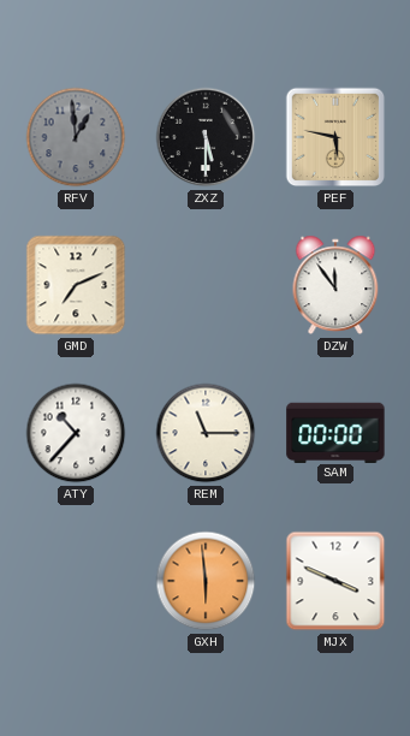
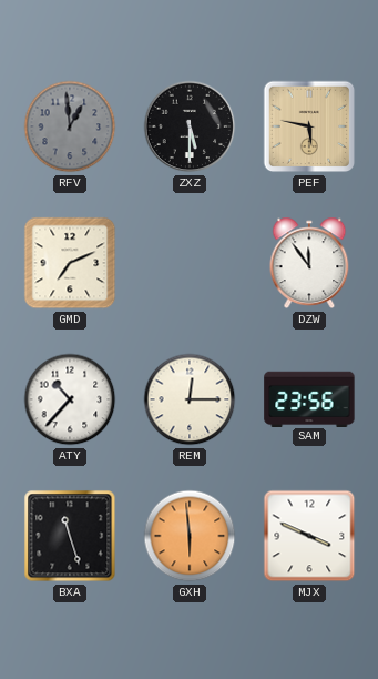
REM: 11:15 -> 12:15 (190, 399)
SAM: 00:00 -> 23:56 (309, 398)
BXA: none -> 11:27 (70, 536)
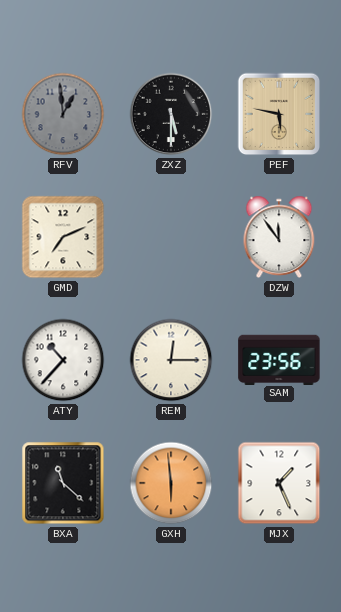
BXA: 11:27 -> 11:22 (63, 483)
MJX: 3:49 -> 1:26 (279, 483)
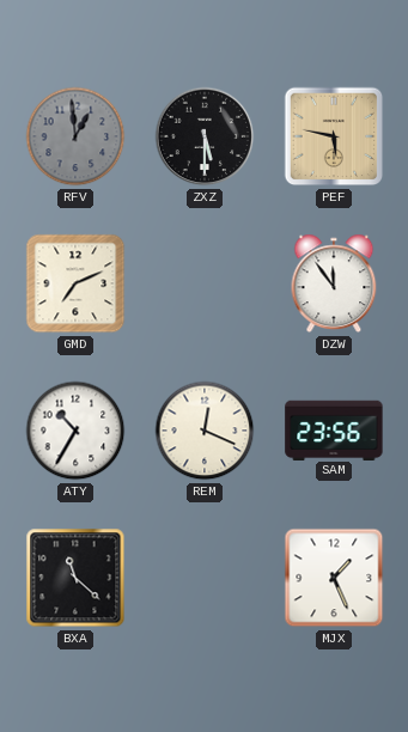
ATY: 10:37 -> 10:35 (75, 431)
REM: 12:15 -> 12:19 (205, 431)
GXH: 5:59 -> none (171, 483)
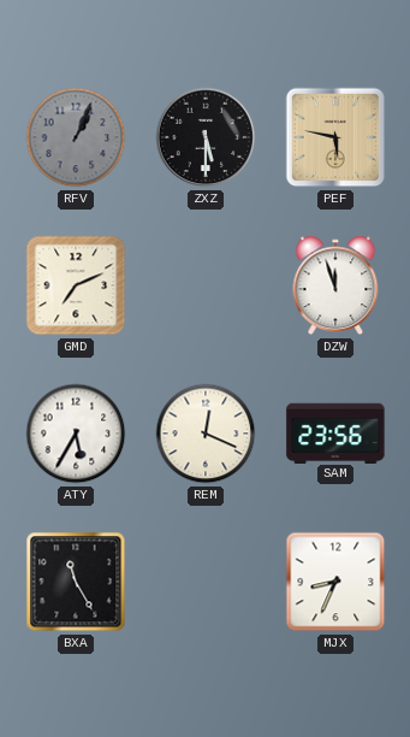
RFV: 12:59 -> 1:04 (76, 137)
DZW: 11:54 -> 11:57 (335, 285)
ATY: 10:35 -> 5:35 (76, 434)
BXA: 11:22 -> 11:25 (76, 582)
MJX: 1:26 -> 8:34 (335, 582)
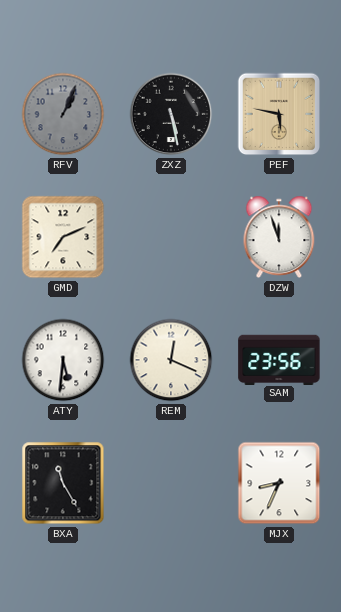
ZXZ: 5:30 -> 5:28 (171, 114)
ATY: 5:35 -> 5:31 (63, 360)
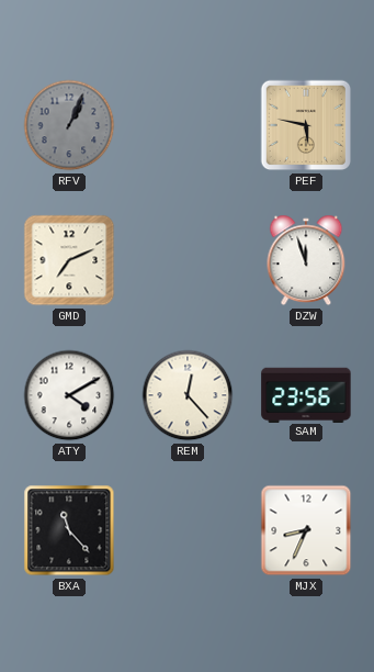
ZXZ: 5:28 -> none (171, 114)
ATY: 5:31 -> 4:10 (69, 395)
REM: 12:19 -> 12:23 (188, 395)
BXA: 11:25 -> 11:23 (69, 530)
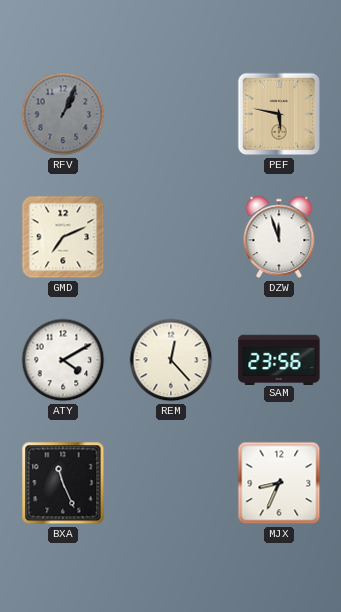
BXA: 11:23 -> 11:26 (63, 483)
